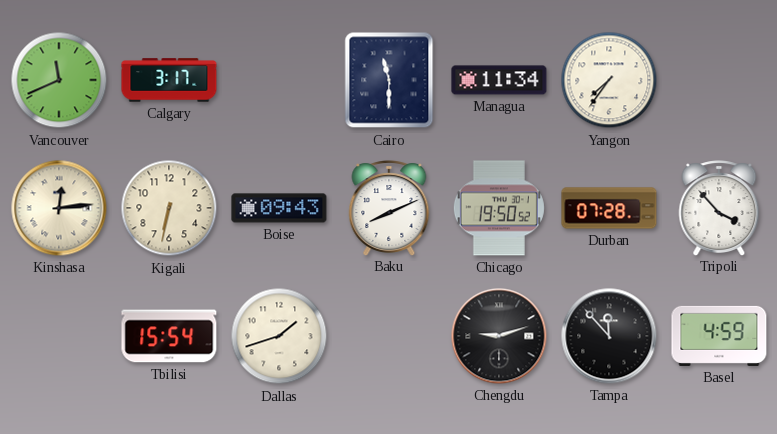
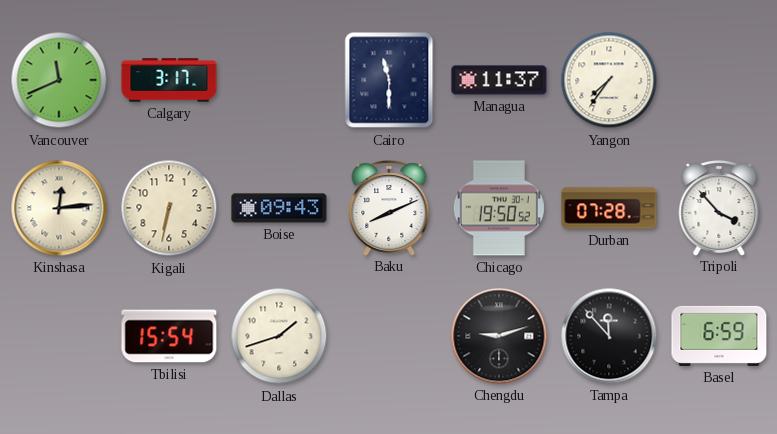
Managua: 11:34 -> 11:37 (499, 80)
Basel: 4:59 -> 6:59 (719, 336)
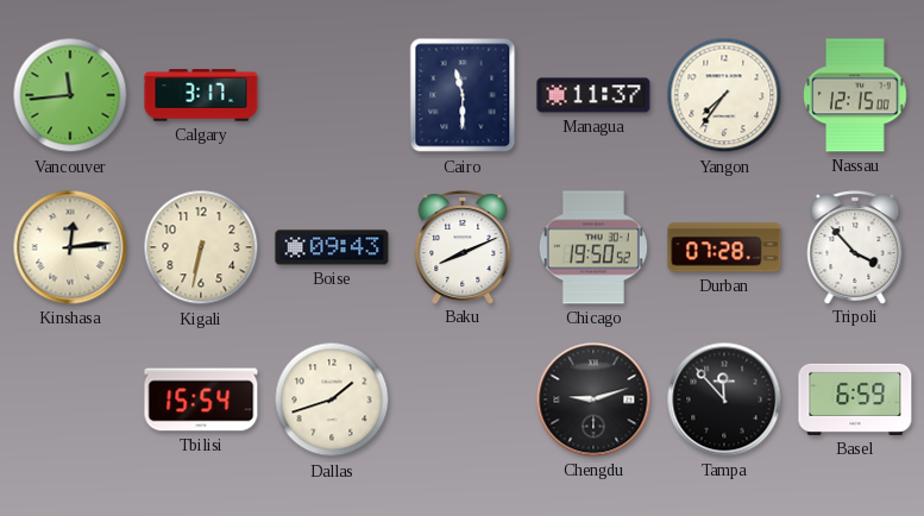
Vancouver: 11:41 -> 11:44 (70, 95)
Nassau: none -> 12:15 (855, 95)
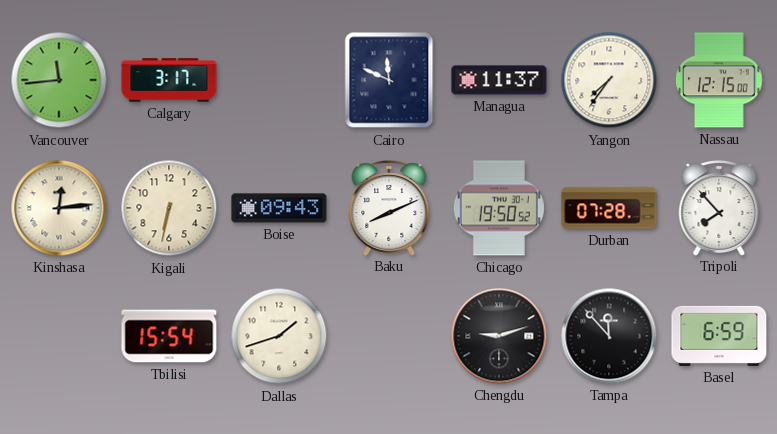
Cairo: 11:30 -> 11:49 (389, 80)
Tripoli: 3:53 -> 7:53 (719, 208)
